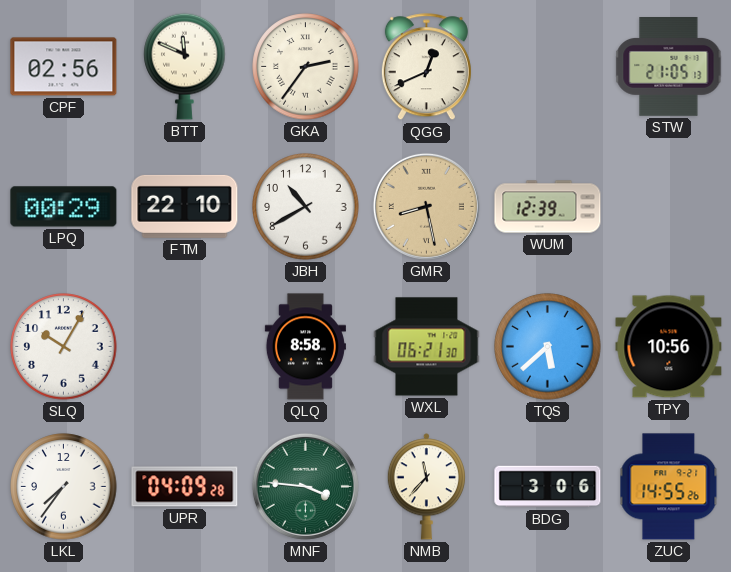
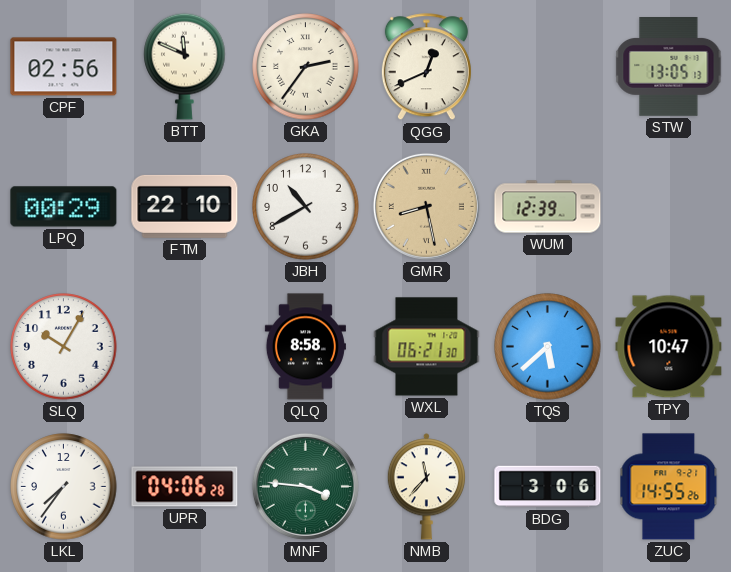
STW: 21:05 -> 13:05 (669, 67)
TPY: 10:56 -> 10:47 (669, 347)
UPR: 04:09 -> 04:06 (185, 487)
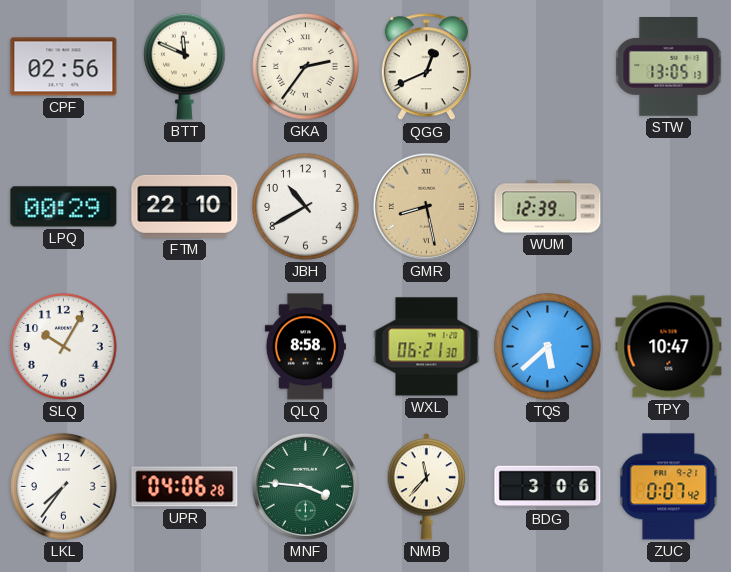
ZUC: 14:55 -> 0:07 (669, 487)
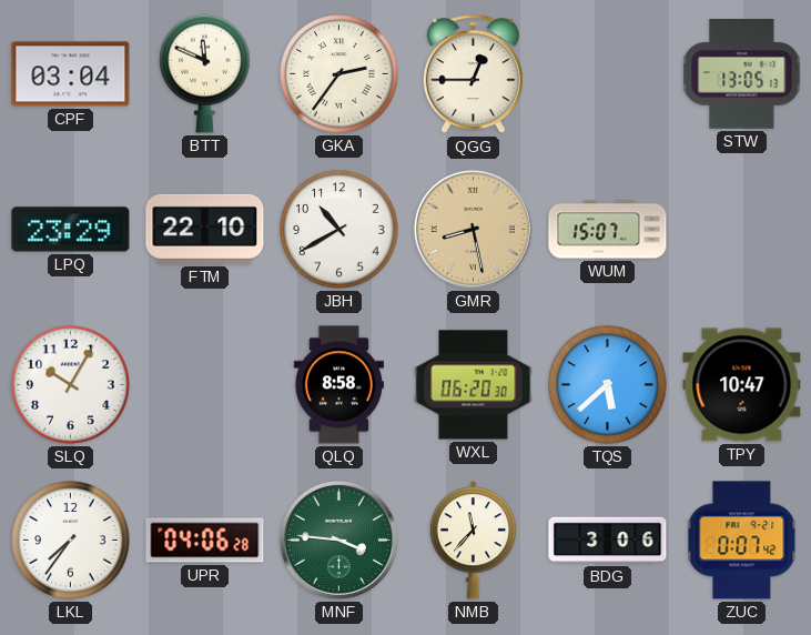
CPF: 02:56 -> 03:04 (71, 74)
QGG: 12:41 -> 12:45 (473, 74)
LPQ: 00:29 -> 23:29 (71, 230)
WUM: 12:39 -> 15:07 (608, 230)
WXL: 06:21 -> 06:20 (474, 385)
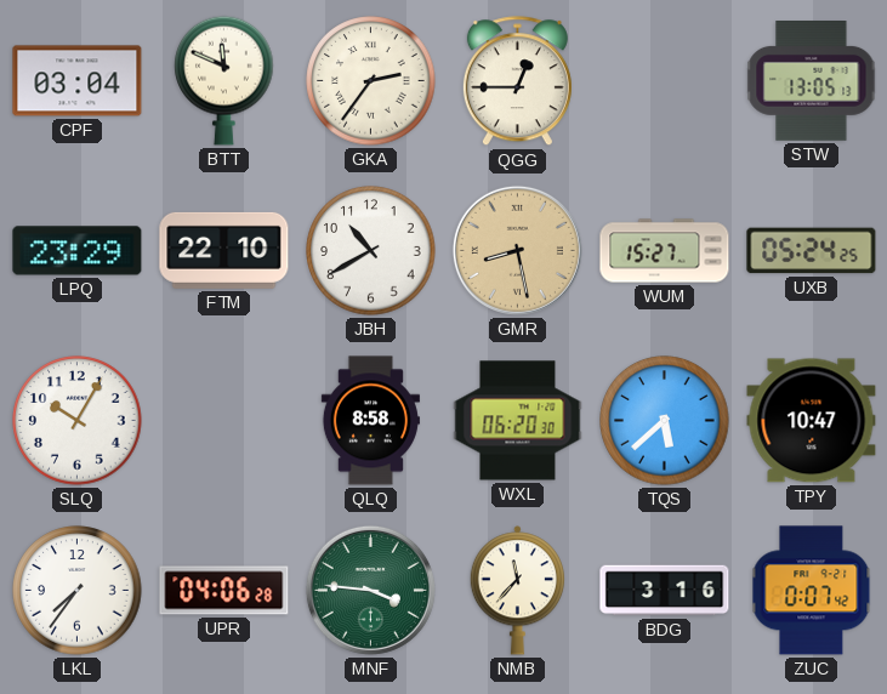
WUM: 15:07 -> 15:27 (665, 251)
UXB: none -> 05:24 (812, 251)
BDG: 3:06 -> 3:16 (665, 591)
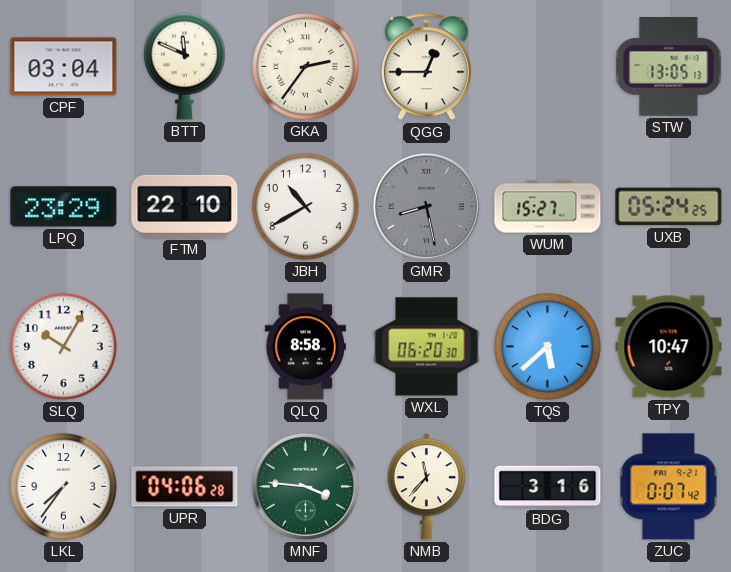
GMR dial: champagne -> grey (426, 206)
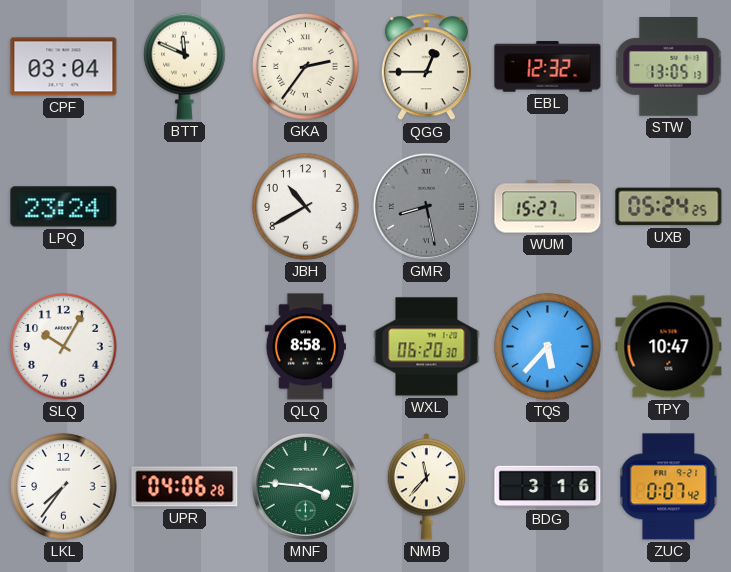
EBL: none -> 12:32 (548, 67)
LPQ: 23:29 -> 23:24 (64, 207)
FTM: 22:10 -> none (185, 206)
TQS: 5:38 -> 5:37 (548, 347)
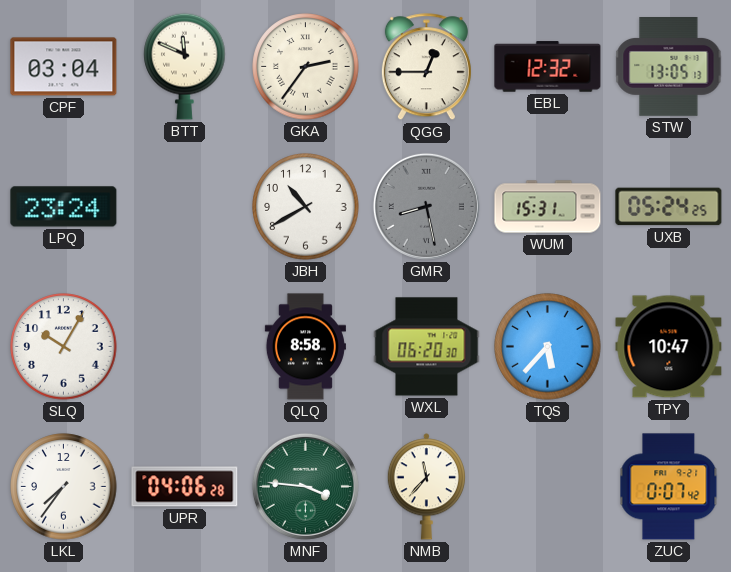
WUM: 15:27 -> 15:31 (548, 207)
BDG: 3:16 -> none (548, 487)
